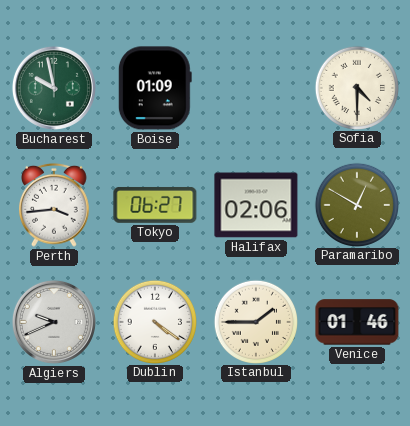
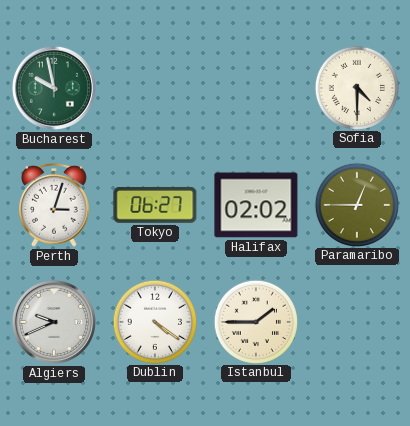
Boise: 01:09 -> none (155, 88)
Perth: 3:44 -> 3:03 (55, 205)
Halifax: 02:06 -> 02:02 (256, 205)
Paramaribo: 12:50 -> 12:45 (356, 204)
Venice: 01:46 -> none (357, 322)
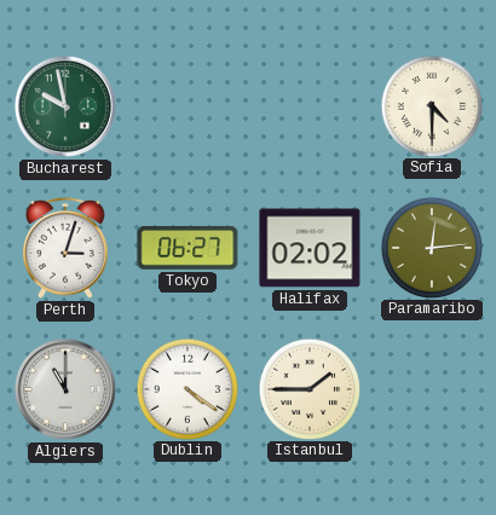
Paramaribo: 12:45 -> 12:14 (431, 247)
Algiers: 9:41 -> 11:00 (65, 389)
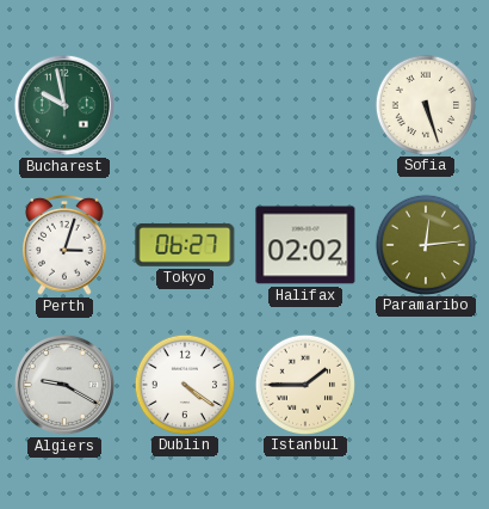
Sofia: 4:30 -> 5:27 (425, 104)
Algiers: 11:00 -> 9:20 (64, 385)
